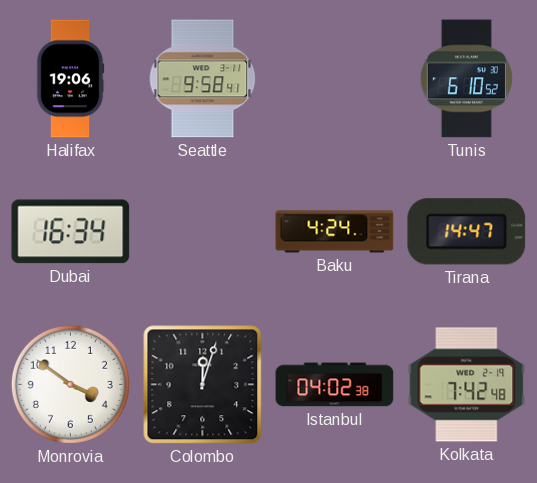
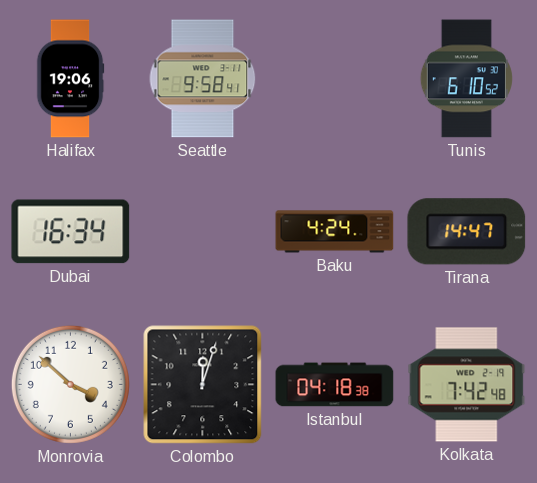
Monrovia: 3:51 -> 3:52 (70, 384)
Istanbul: 04:02 -> 04:18 (335, 385)
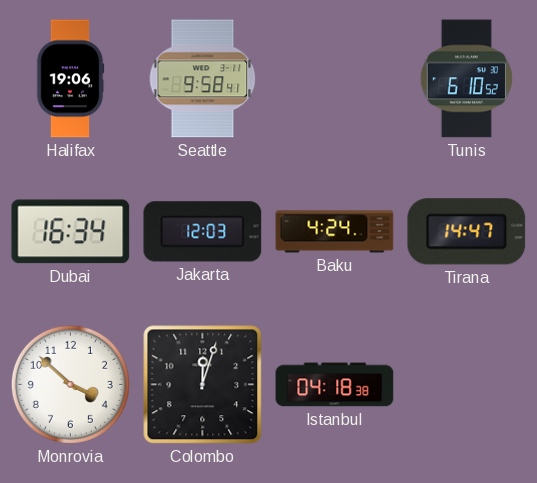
Jakarta: none -> 12:03 (203, 232)
Kolkata: 7:42 -> none (467, 385)
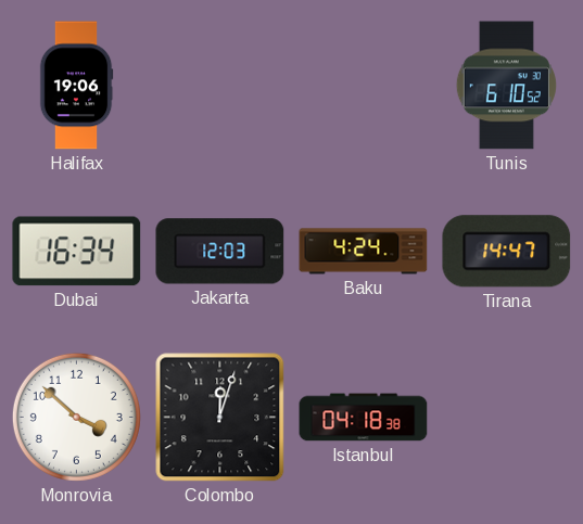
Seattle: 9:58 -> none (203, 79)
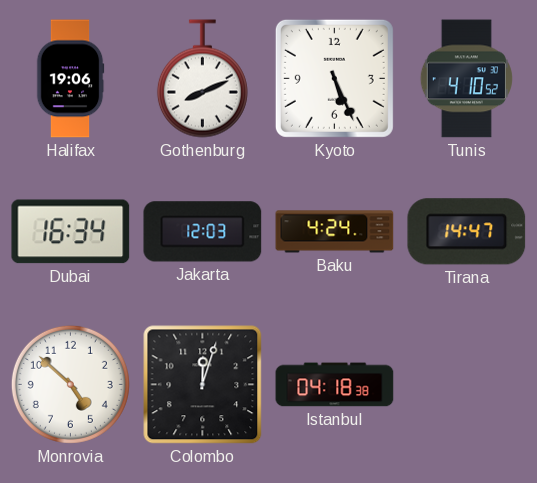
Gothenburg: none -> 8:11 (202, 79)
Kyoto: none -> 5:26 (334, 78)
Tunis: 6:10 -> 4:10 (466, 79)
Monrovia: 3:52 -> 4:52 (70, 384)
